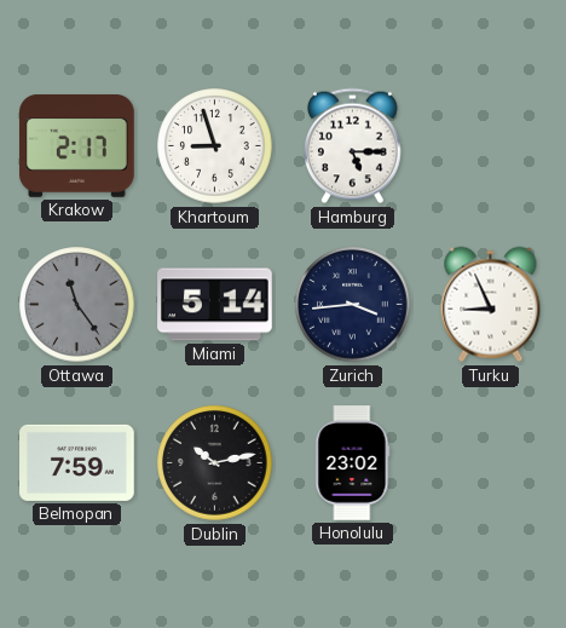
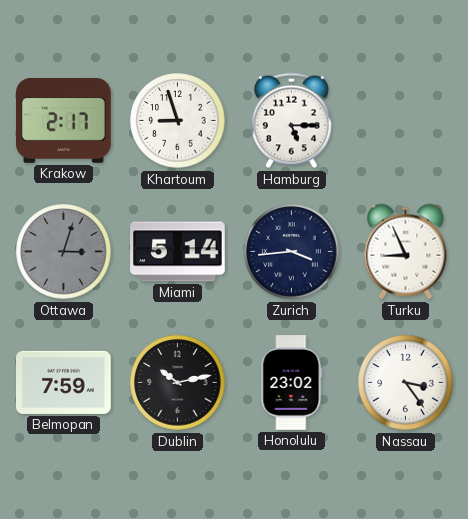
Ottawa: 11:24 -> 3:03 (64, 252)
Nassau: none -> 3:24 (406, 383)
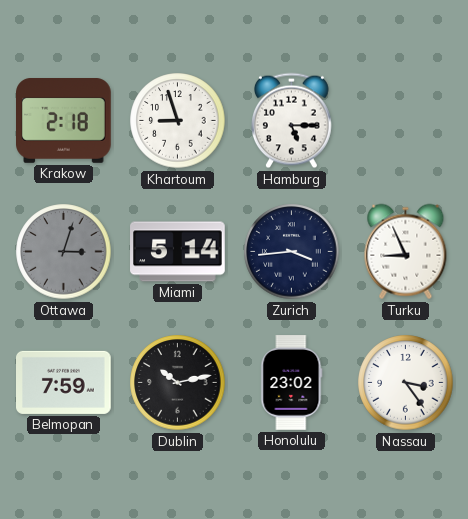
Krakow: 2:17 -> 2:18 (64, 121)
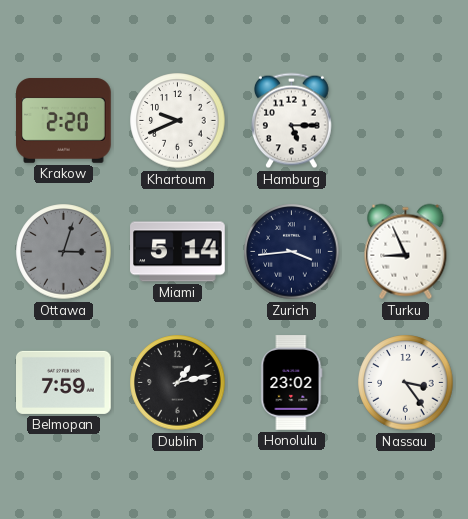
Krakow: 2:18 -> 2:20 (64, 121)
Khartoum: 8:57 -> 9:41 (178, 121)
Dublin: 10:13 -> 1:13 (178, 383)
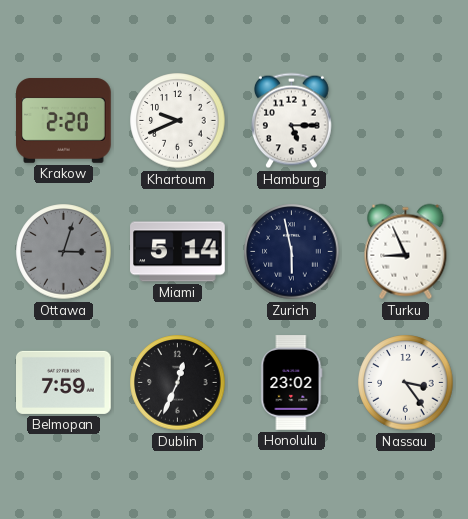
Zurich: 3:44 -> 5:58 (292, 252)
Dublin: 1:13 -> 12:34 (178, 383)
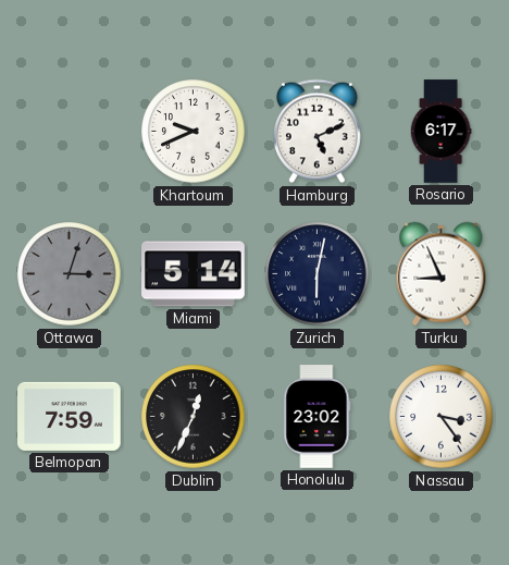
Krakow: 2:20 -> none (64, 121)
Hamburg: 5:15 -> 5:11 (318, 132)
Rosario: none -> 6:17 (440, 132)
Zurich: 5:58 -> 6:02 (318, 274)
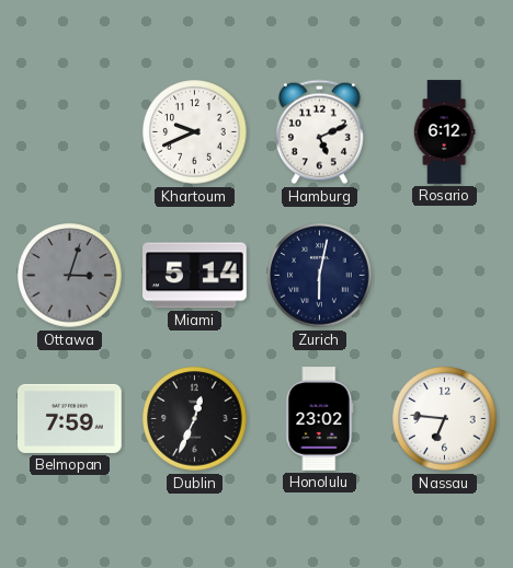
Rosario: 6:17 -> 6:12 (444, 132)
Turku: 8:56 -> none (442, 274)
Nassau: 3:24 -> 6:46 (445, 419)
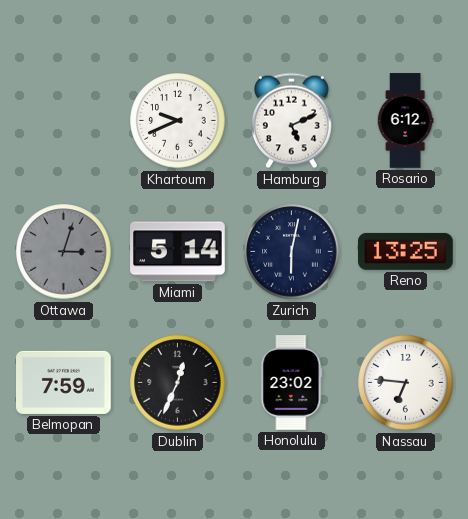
Reno: none -> 13:25 (406, 251)
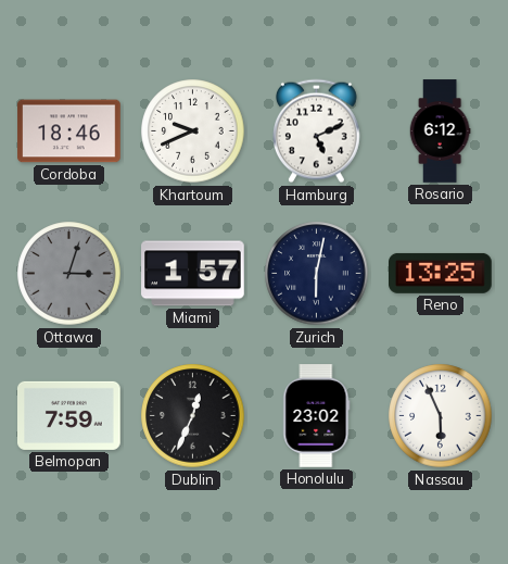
Cordoba: none -> 18:46 (69, 131)
Miami: 5:14 -> 1:57 (193, 274)
Nassau: 6:46 -> 5:56 (441, 416)
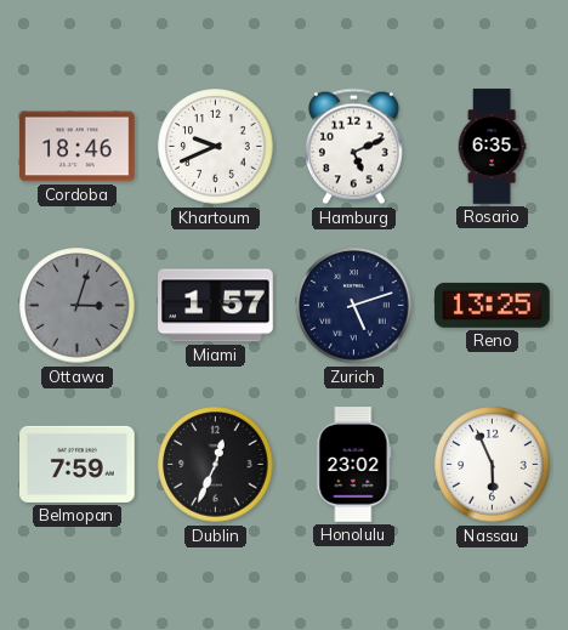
Rosario: 6:12 -> 6:35 (492, 147)
Zurich: 6:02 -> 5:12 (354, 306)
